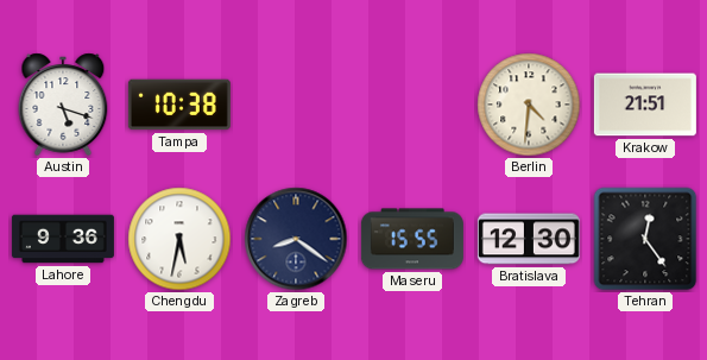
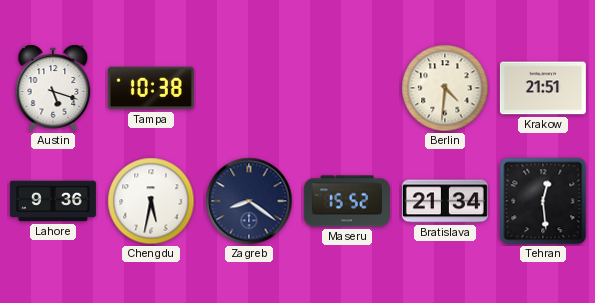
Maseru: 15:55 -> 15:52 (347, 201)
Bratislava: 12:30 -> 21:34 (445, 201)
Tehran: 12:24 -> 12:29 (543, 201)
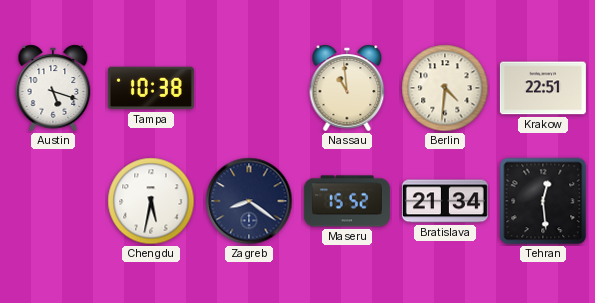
Nassau: none -> 10:59 (347, 88)
Krakow: 21:51 -> 22:51 (543, 88)
Lahore: 9:36 -> none (53, 201)
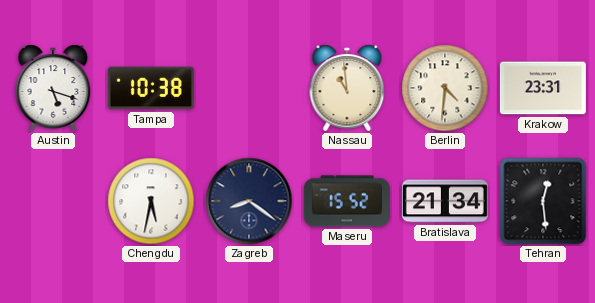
Krakow: 22:51 -> 23:31 (543, 88)
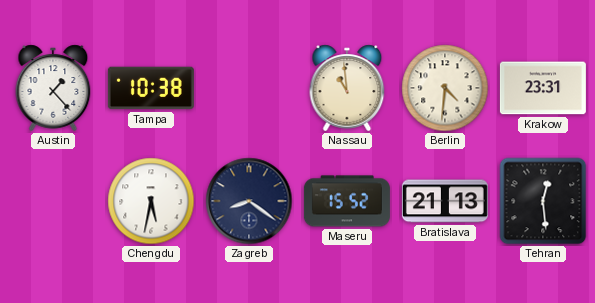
Austin: 5:18 -> 1:23 (53, 88)
Bratislava: 21:34 -> 21:13 (445, 201)
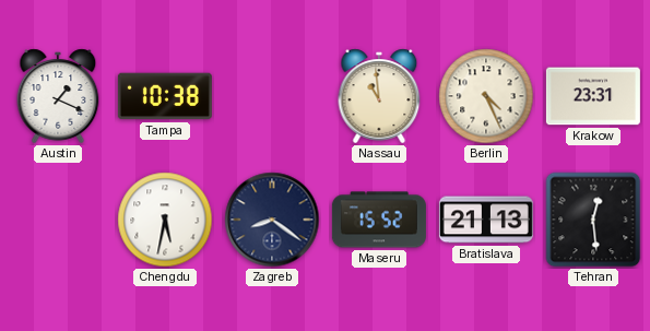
Austin: 1:23 -> 1:19 (58, 96)
Berlin: 4:31 -> 4:26 (486, 96)
